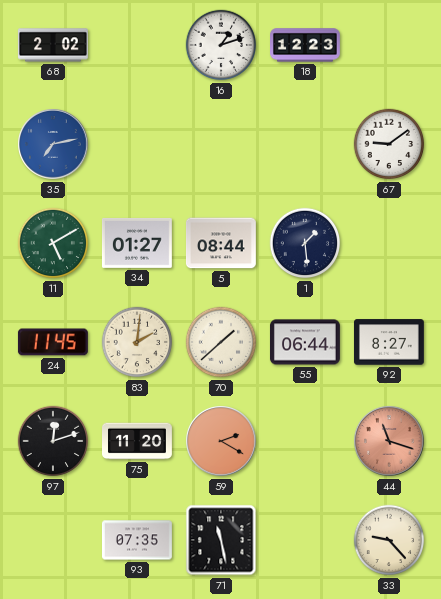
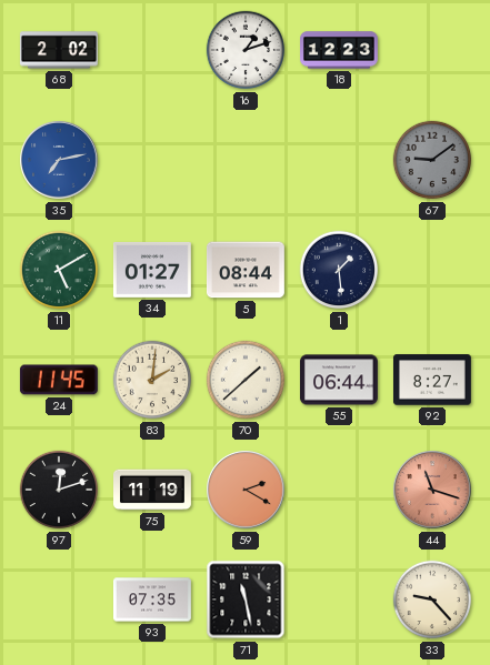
67 dial: white -> grey (432, 160)
75: 11:20 -> 11:19 (153, 490)
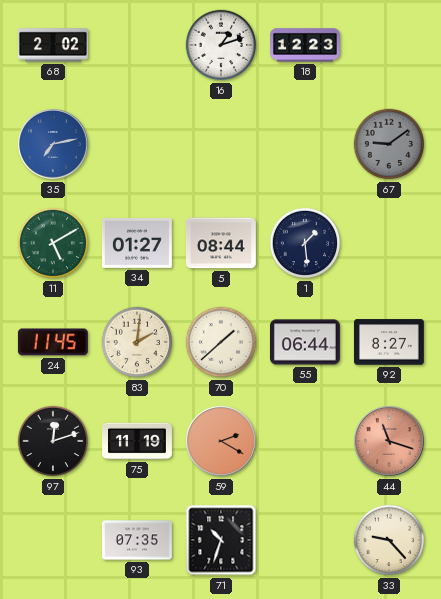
71: 11:28 -> 10:33 (221, 540)
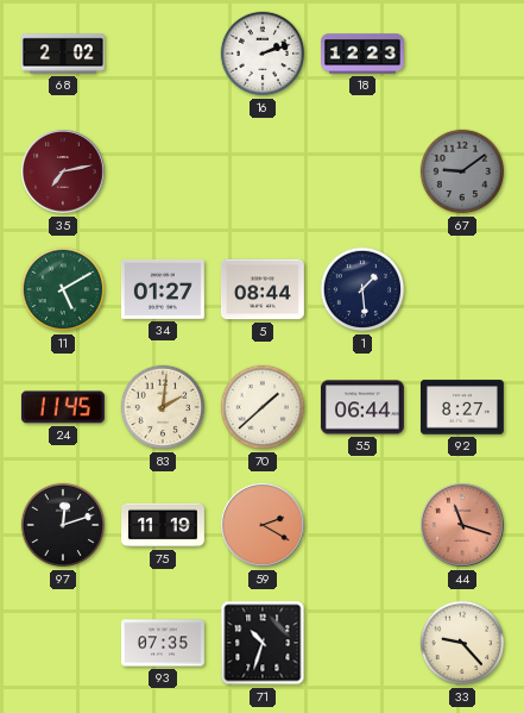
16: 1:12 -> 2:12 (263, 54)
35 dial: blue -> burgundy (63, 171)
